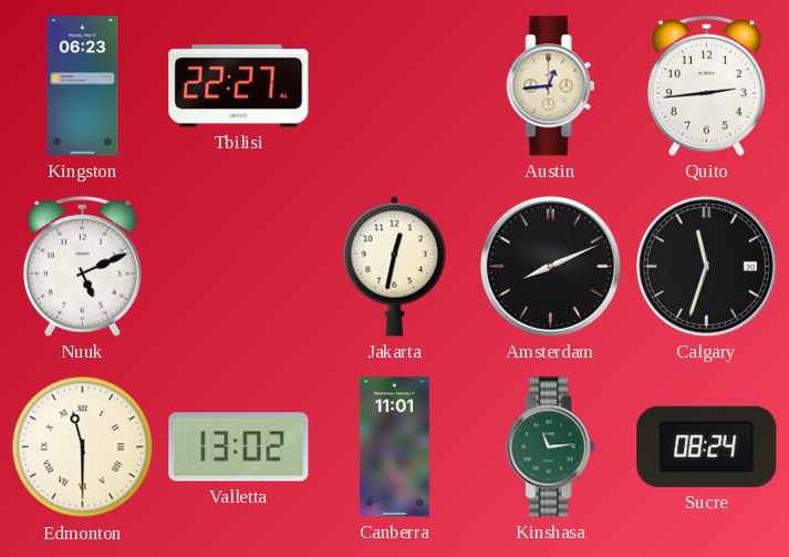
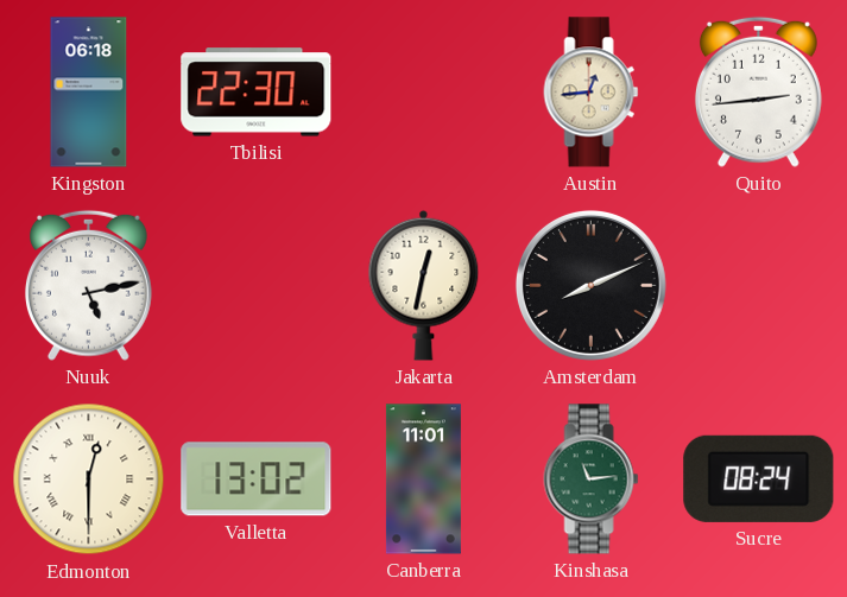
Kingston: 06:23 -> 06:18 (89, 93)
Tbilisi: 22:27 -> 22:30 (257, 93)
Nuuk: 5:11 -> 5:13 (88, 285)
Calgary: 11:33 -> none (706, 266)
Edmonton: 11:30 -> 12:30 (89, 479)
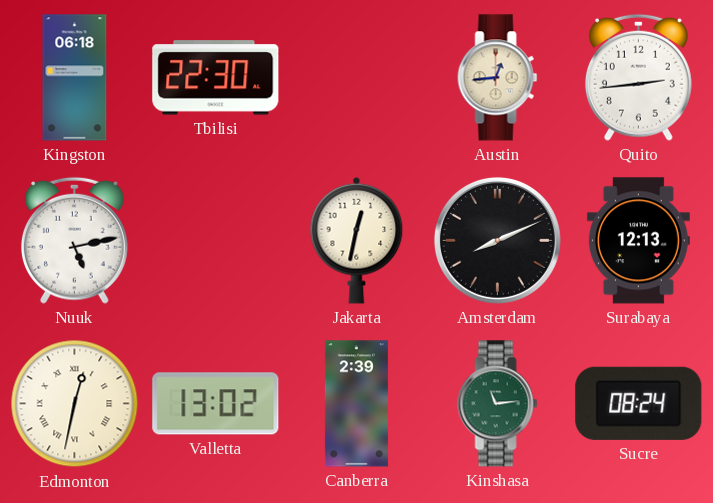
Surabaya: none -> 12:13 (638, 241)
Edmonton: 12:30 -> 12:32 (75, 404)
Canberra: 11:01 -> 2:39 (356, 404)
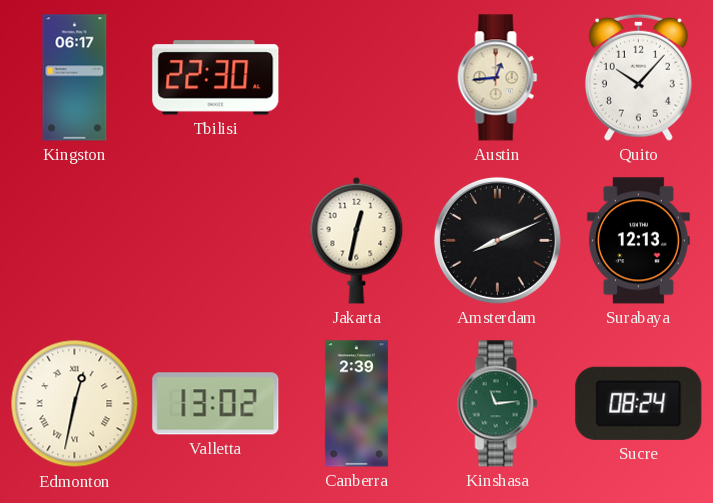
Kingston: 06:18 -> 06:17 (75, 78)
Quito: 2:44 -> 10:07 (638, 77)
Nuuk: 5:13 -> none (74, 240)
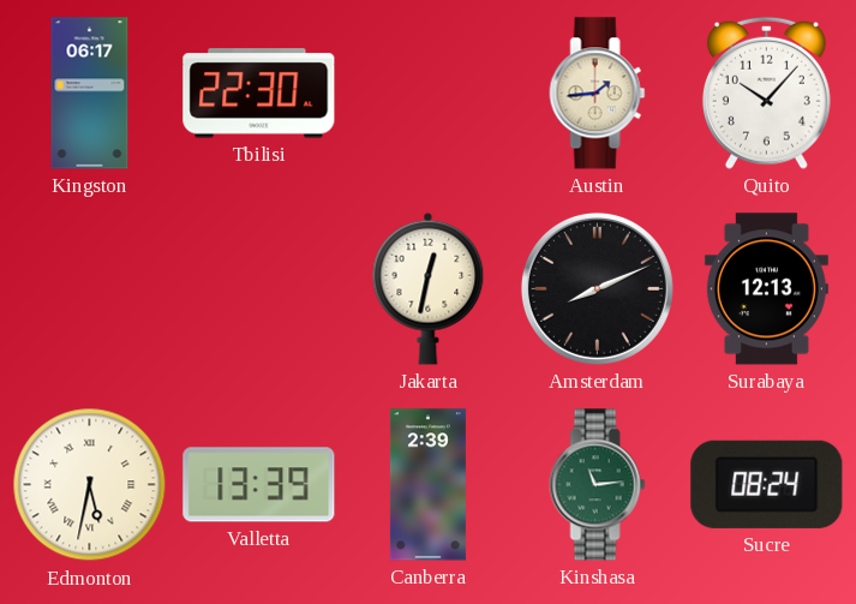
Austin: 12:44 -> 1:44 (598, 94)
Edmonton: 12:32 -> 5:32 (90, 485)
Valletta: 13:02 -> 13:39 (259, 485)
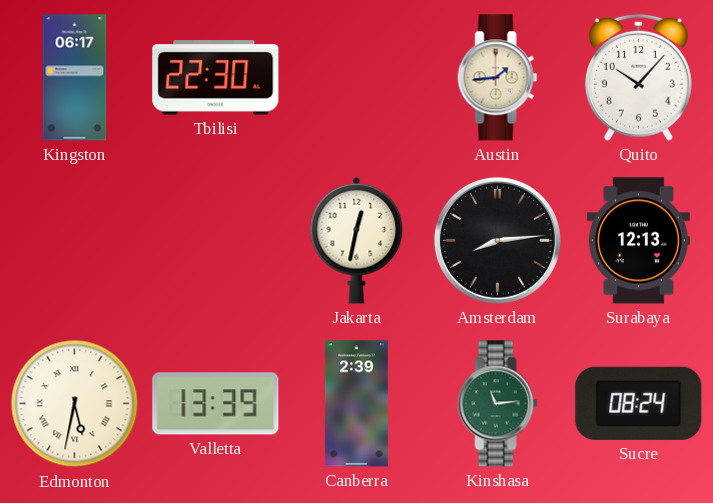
Amsterdam: 8:11 -> 8:14 (497, 240)
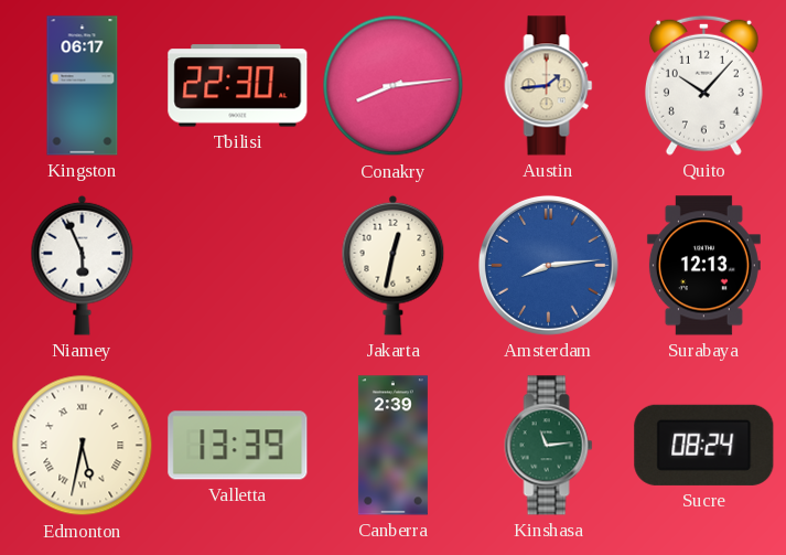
Conakry: none -> 8:14 (394, 86)
Niamey: none -> 5:56 (83, 265)
Amsterdam dial: black -> blue (548, 265)
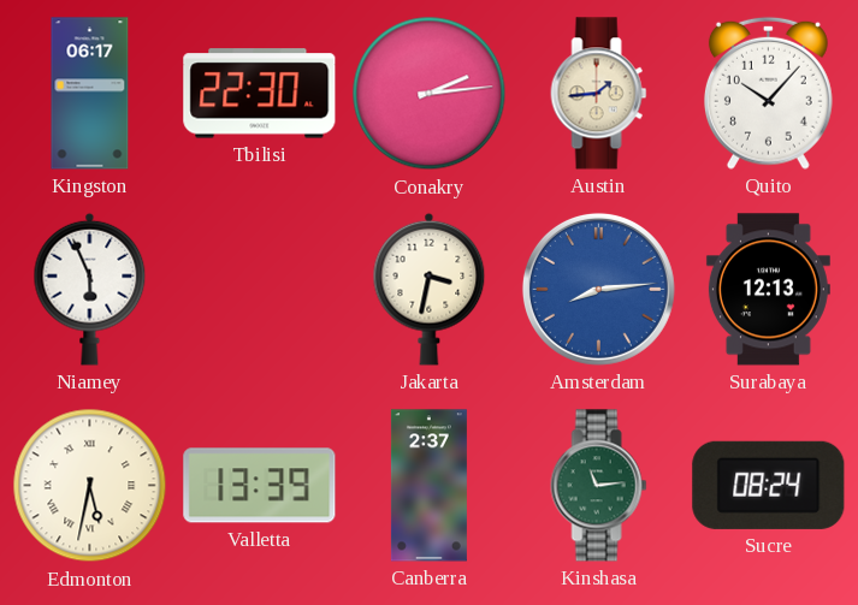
Conakry: 8:14 -> 2:14 (430, 94)
Jakarta: 12:32 -> 3:32 (430, 289)
Canberra: 2:39 -> 2:37 (428, 486)
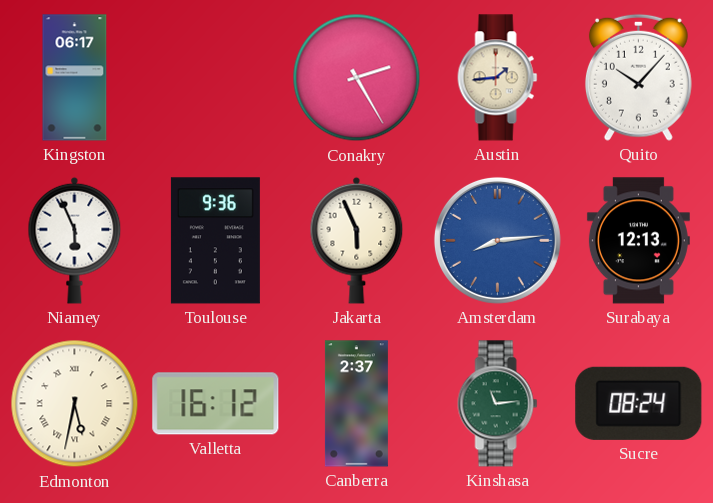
Tbilisi: 22:30 -> none (260, 94)
Conakry: 2:14 -> 2:25 (357, 78)
Toulouse: none -> 9:36 (215, 241)
Jakarta: 3:32 -> 5:56 (357, 240)
Valletta: 13:39 -> 16:12 (216, 404)
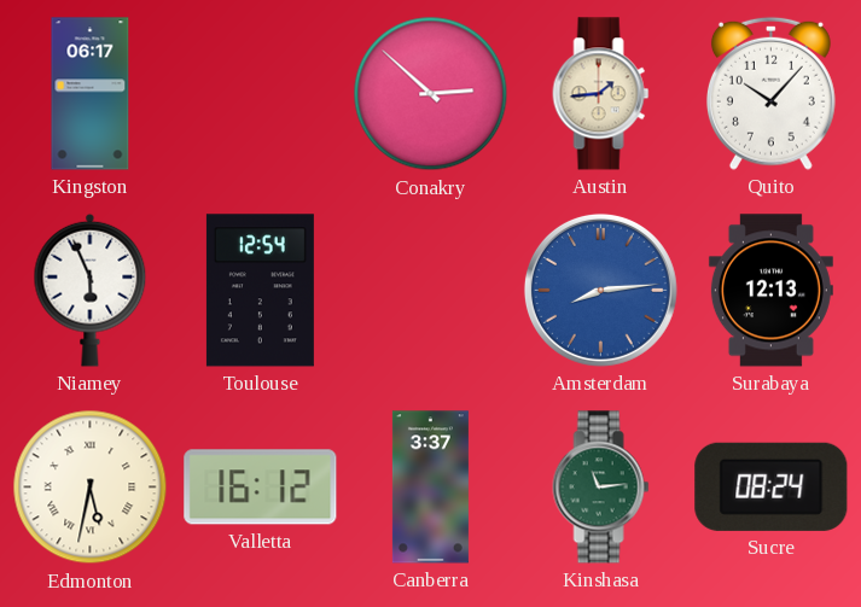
Conakry: 2:25 -> 2:52 (431, 94)
Toulouse: 9:36 -> 12:54 (260, 291)
Jakarta: 5:56 -> none (357, 240)
Canberra: 2:37 -> 3:37 (430, 488)
